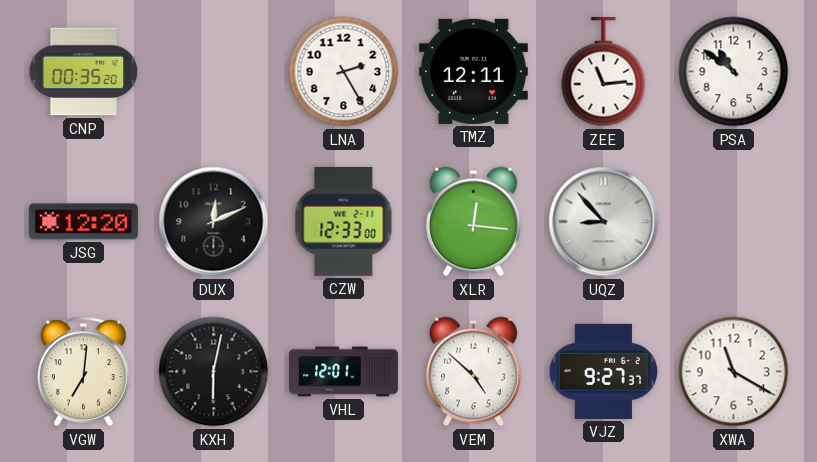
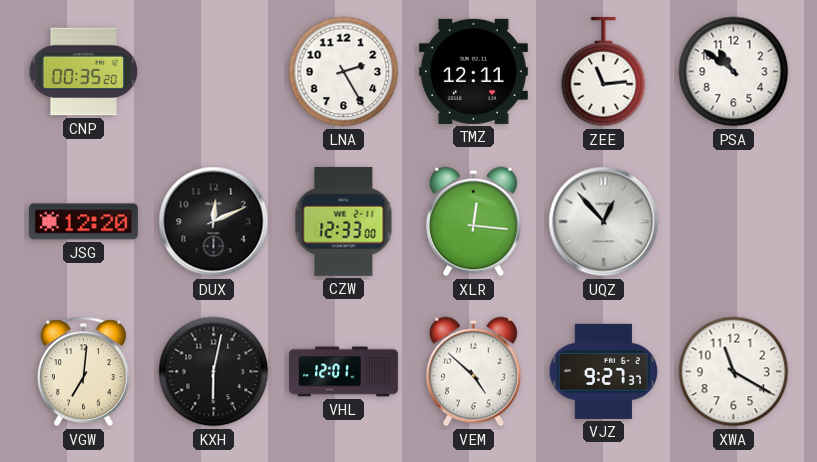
UQZ: 8:53 -> 12:53 (604, 222)
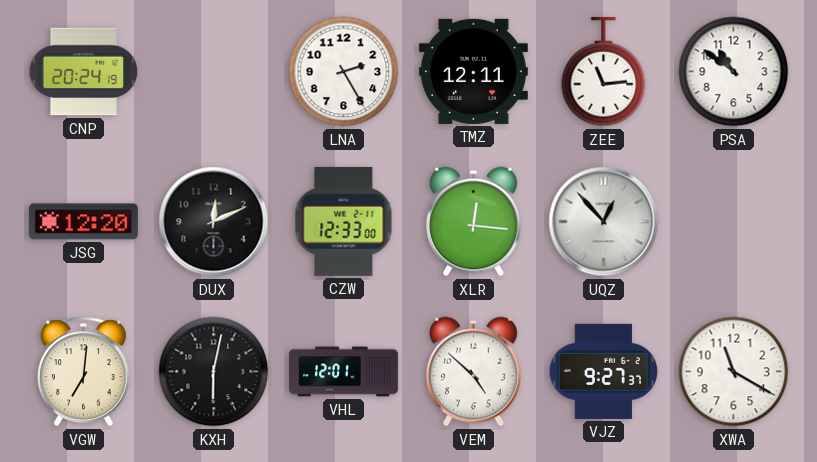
CNP: 00:35 -> 20:24 (83, 72)
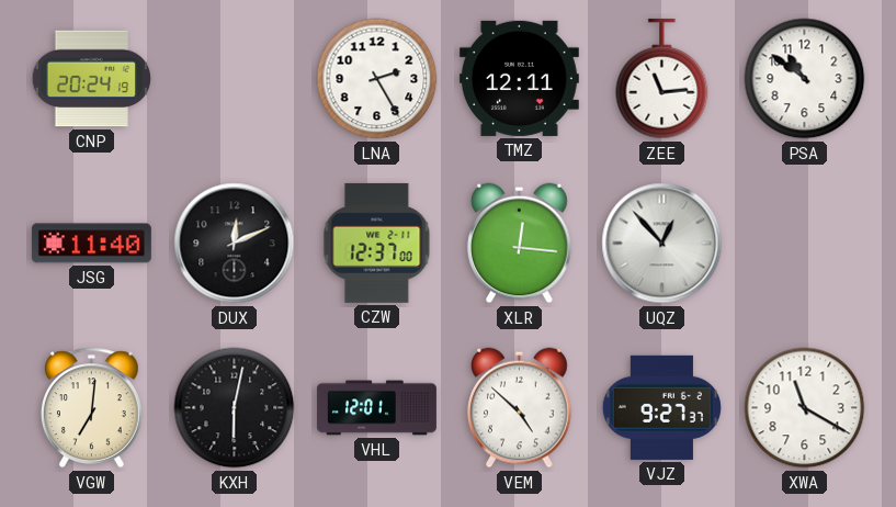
JSG: 12:20 -> 11:40 (91, 244)
CZW: 12:33 -> 12:37 (377, 243)
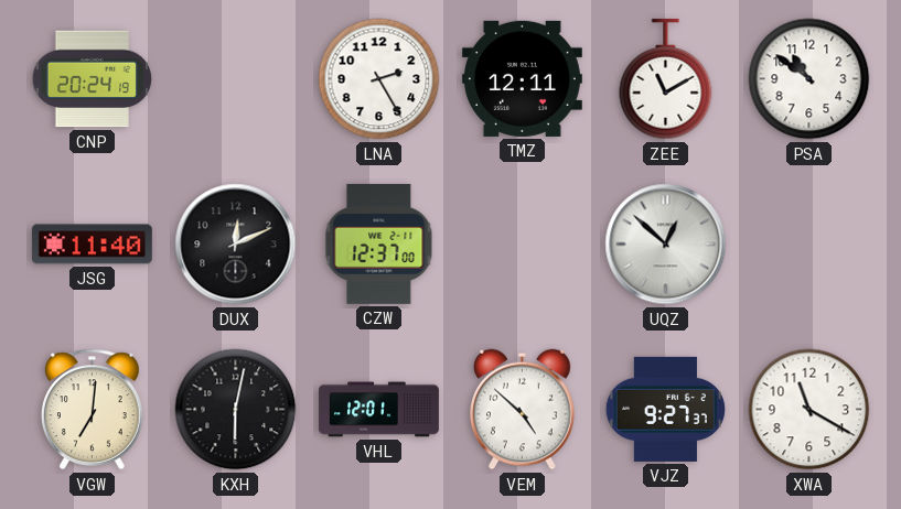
ZEE: 11:14 -> 11:10 (666, 79)
XLR: 12:16 -> none (520, 244)
UQZ: 12:53 -> 12:52 (666, 245)
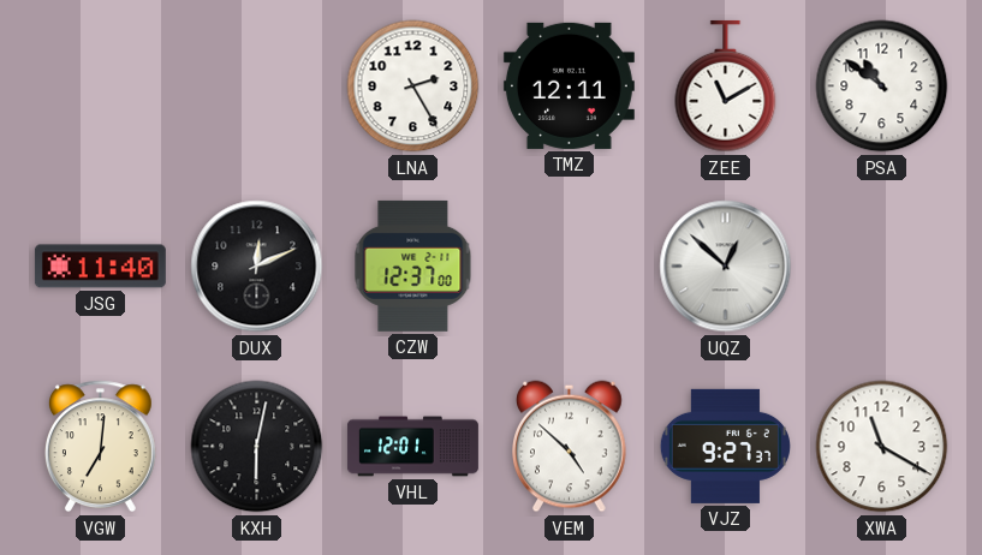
CNP: 20:24 -> none (92, 79)
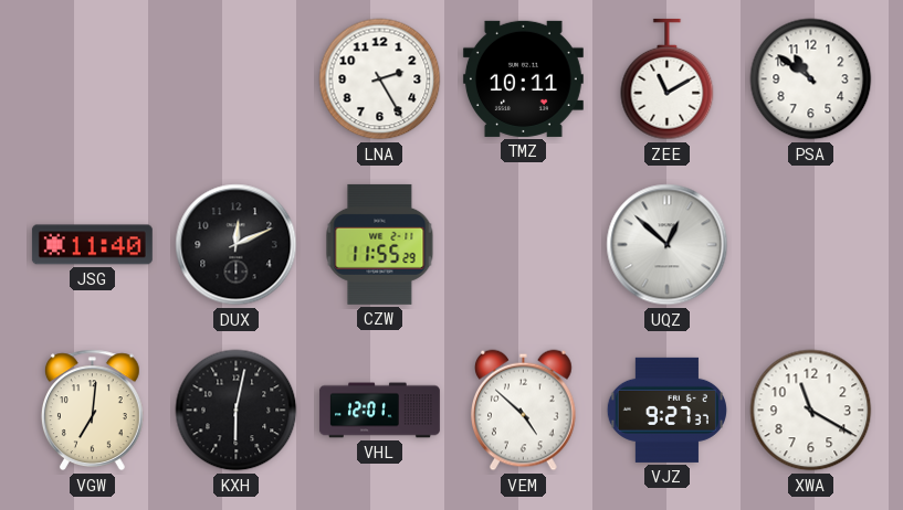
TMZ: 12:11 -> 10:11 (523, 78)
CZW: 12:37 -> 11:55 (380, 244)
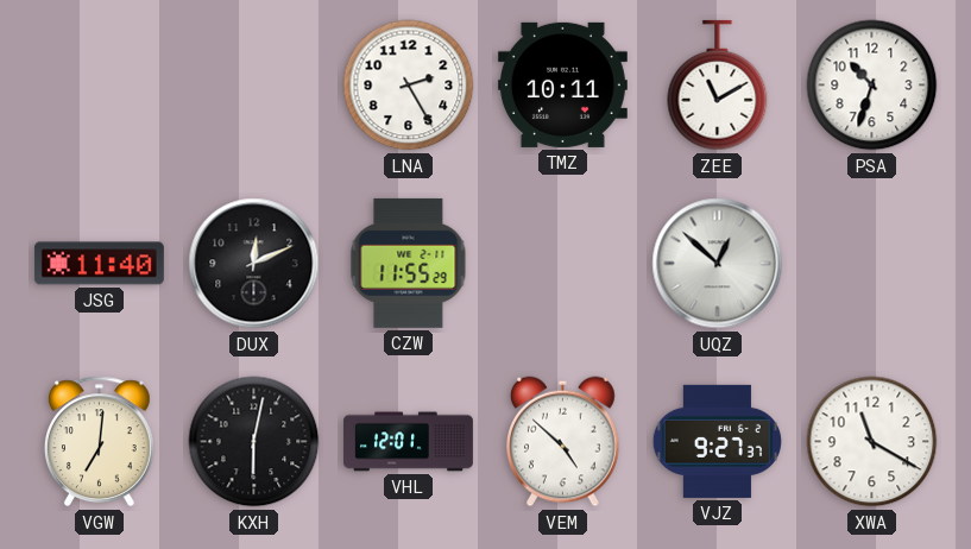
PSA: 10:51 -> 10:33 (872, 86)
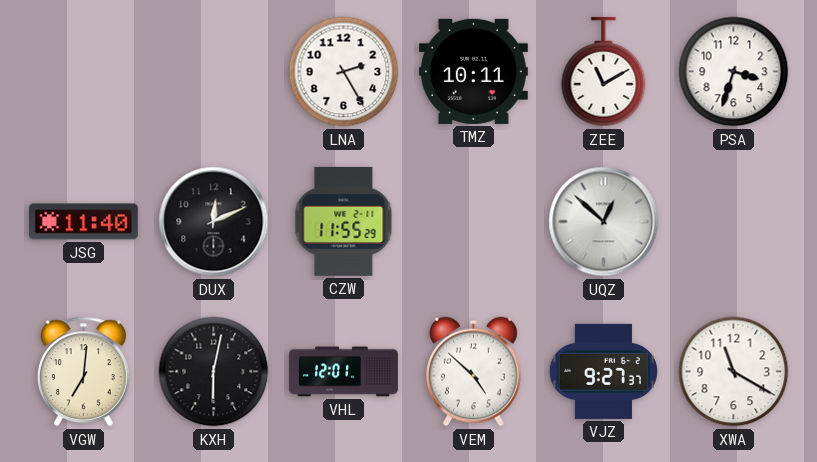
PSA: 10:33 -> 3:33 (734, 72)
